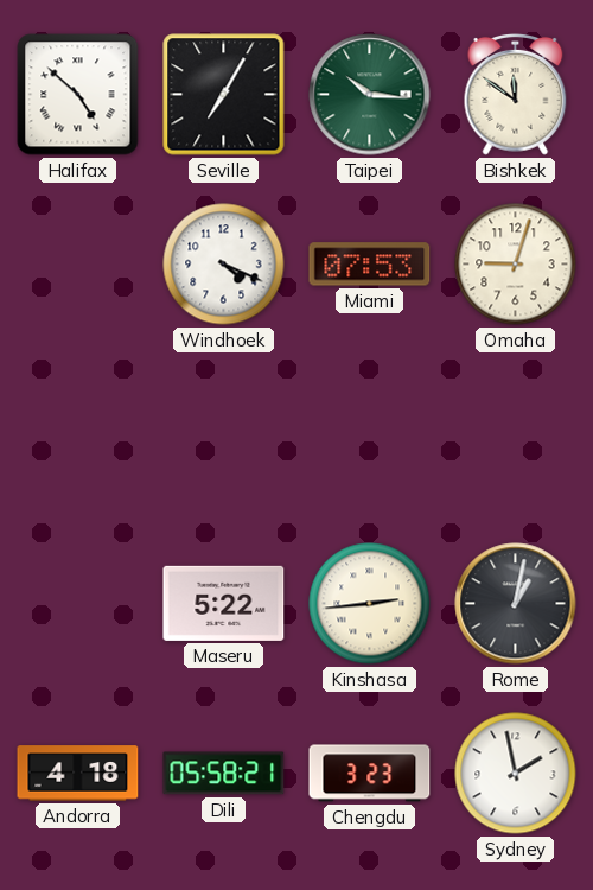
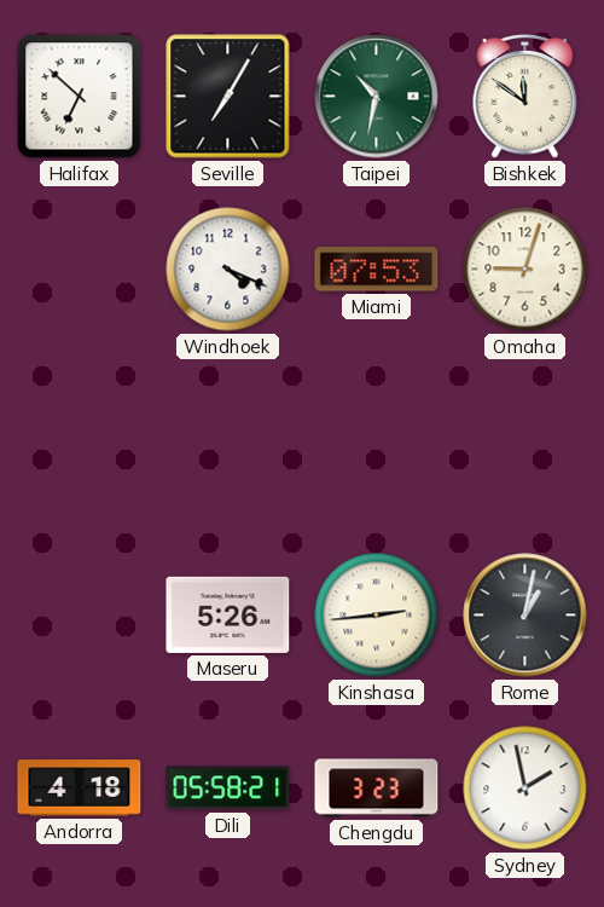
Halifax: 4:52 -> 6:52 (80, 97)
Taipei: 10:16 -> 10:32 (377, 97)
Maseru: 5:22 -> 5:26 (228, 614)
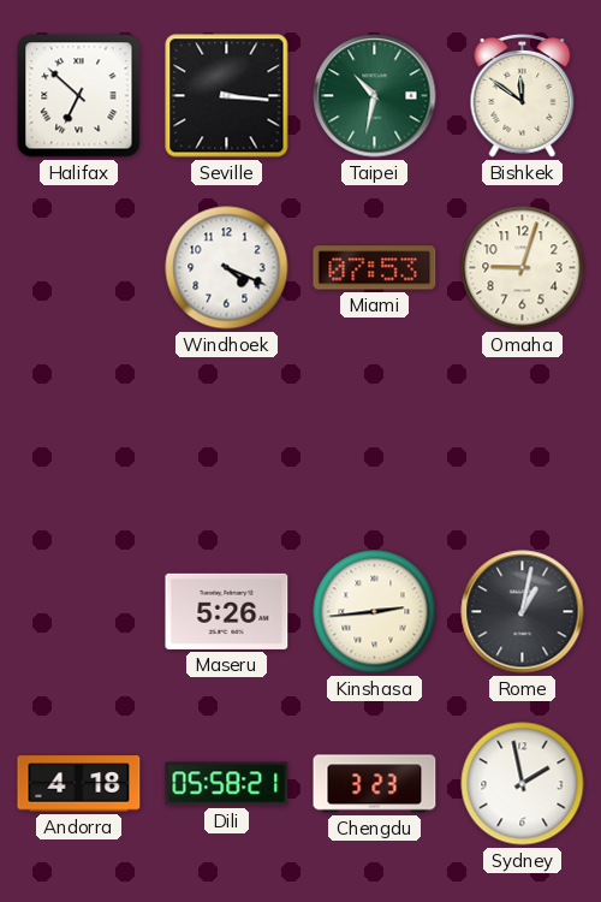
Seville: 7:05 -> 3:16 (227, 96)
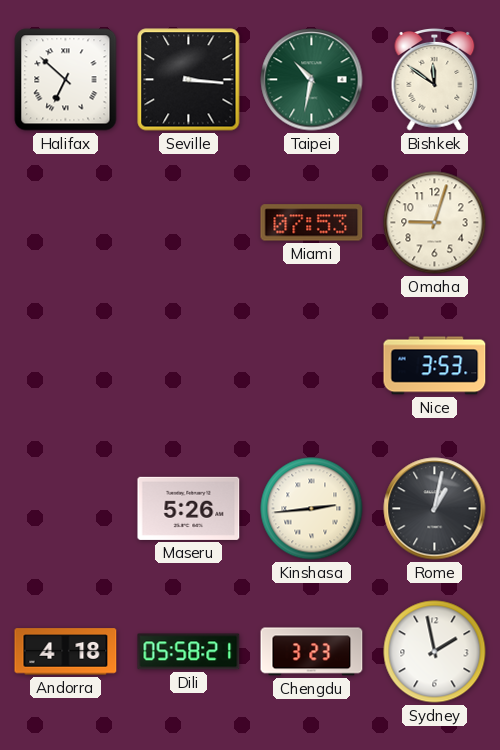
Windhoek: 4:19 -> none (227, 268)
Nice: none -> 3:53 (435, 366)
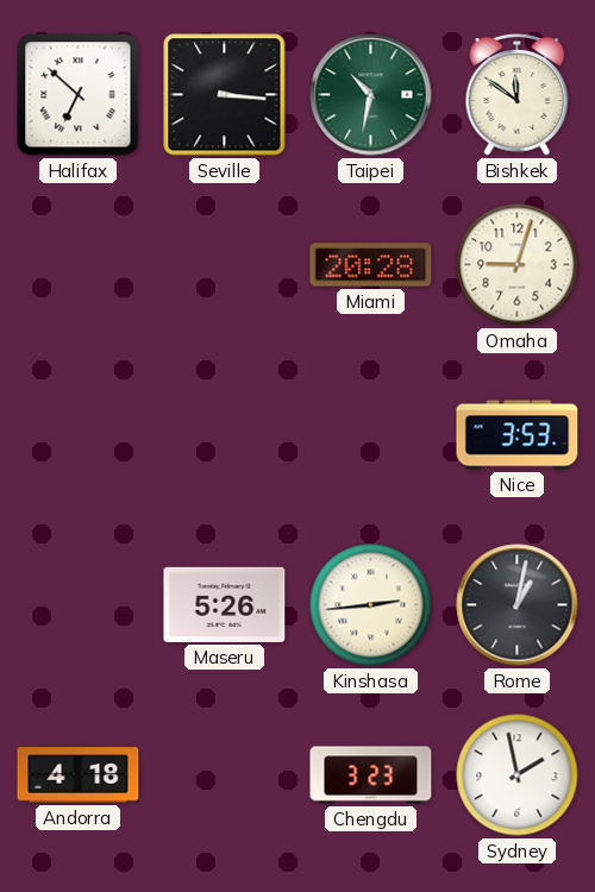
Miami: 07:53 -> 20:28 (371, 265)
Dili: 05:58 -> none (189, 652)
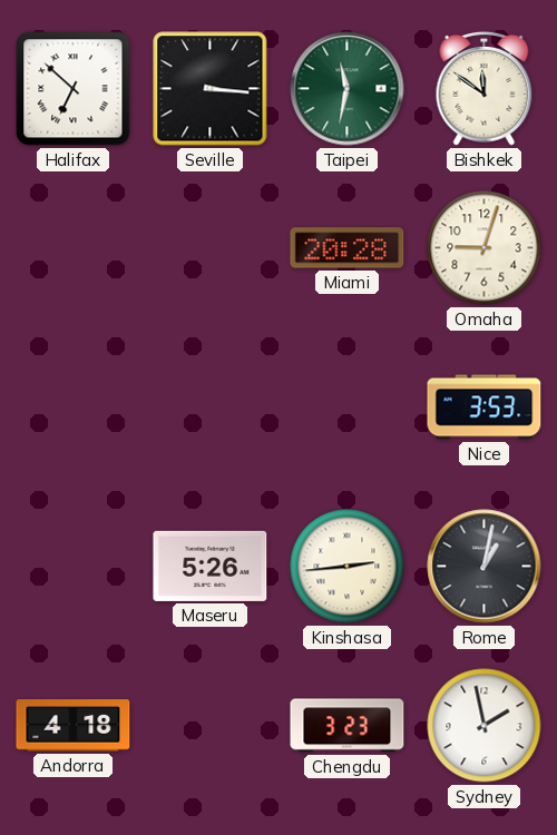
Taipei: 10:32 -> 11:32 (348, 89)
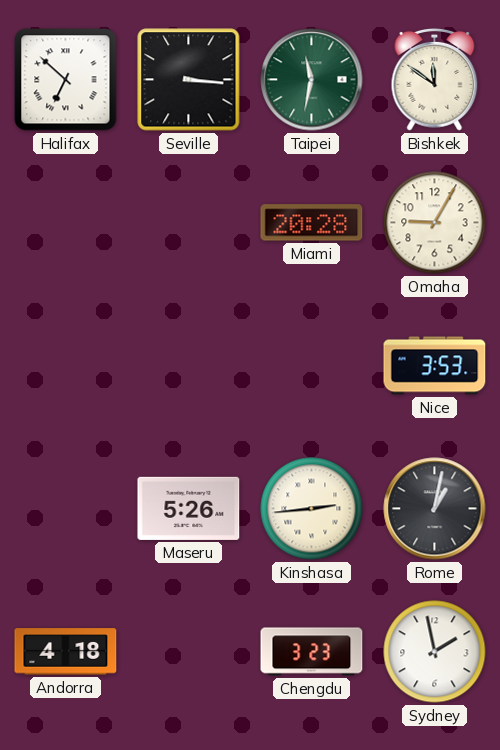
Omaha: 9:03 -> 9:05 (435, 223)
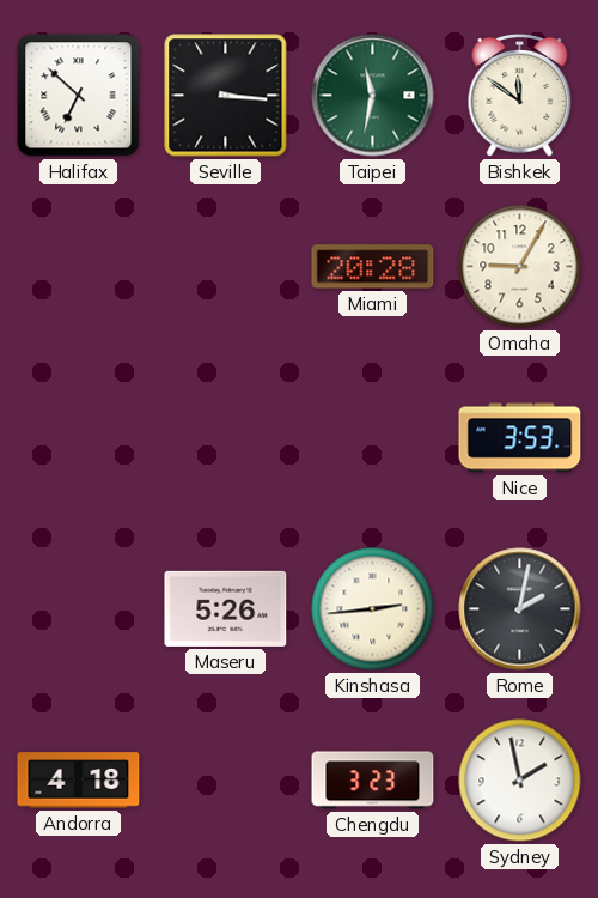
Rome: 1:02 -> 2:02 (520, 609)
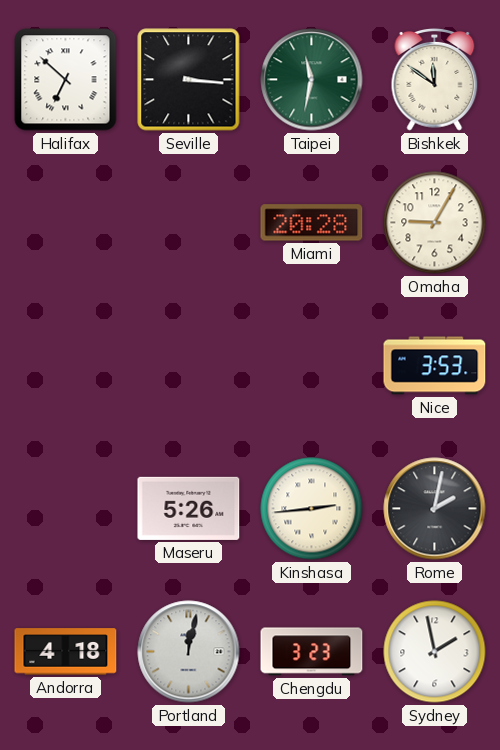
Portland: none -> 12:02 (189, 652)
